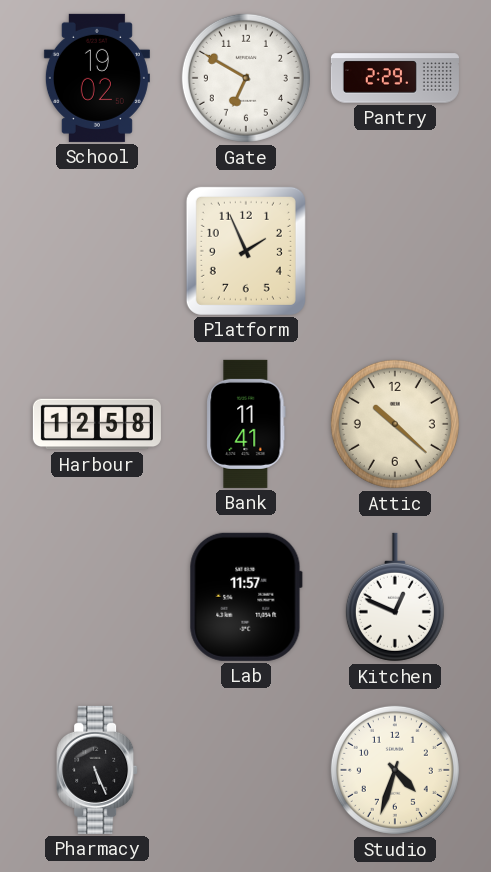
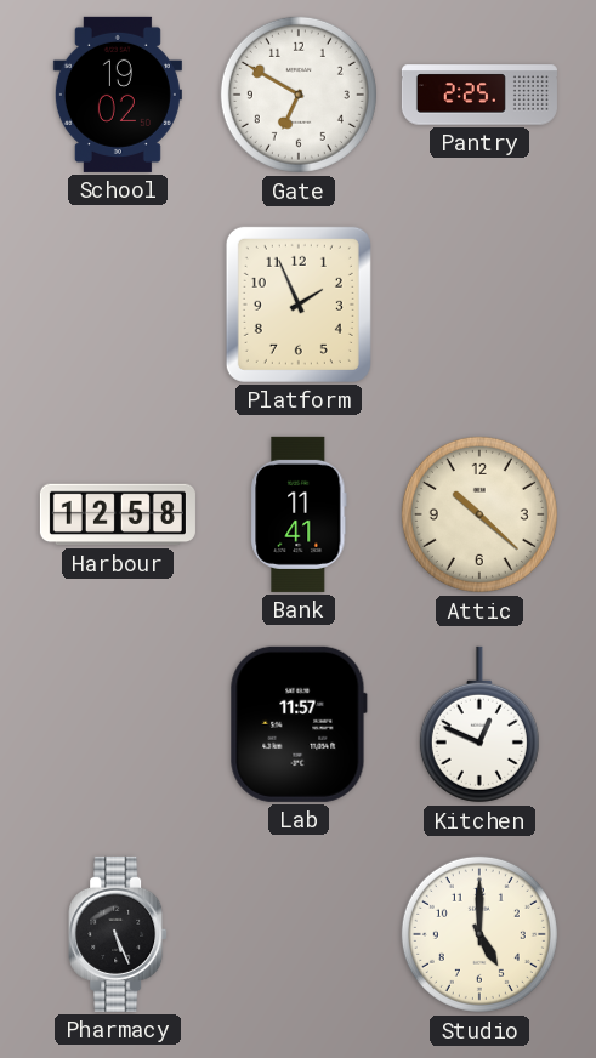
Pantry: 2:29 -> 2:25 (479, 95)
Studio: 4:33 -> 5:00 (479, 934)
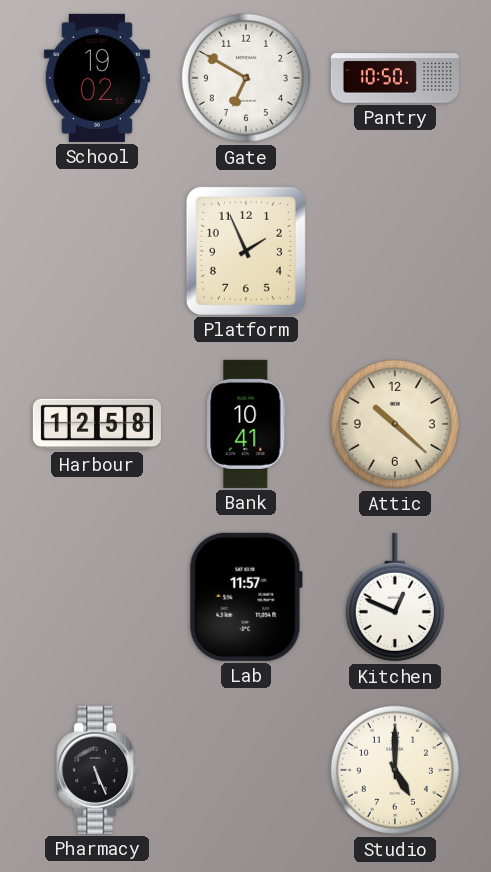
Pantry: 2:25 -> 10:50 (395, 78)
Bank: 11:41 -> 10:41 (246, 424)
